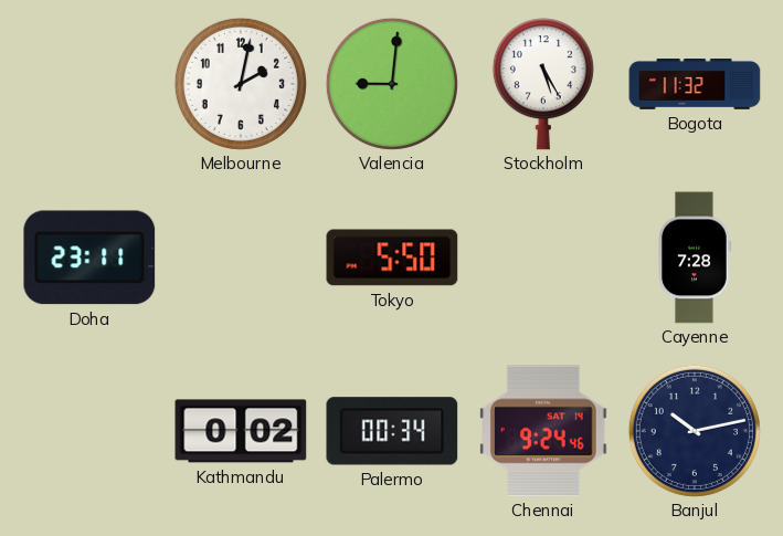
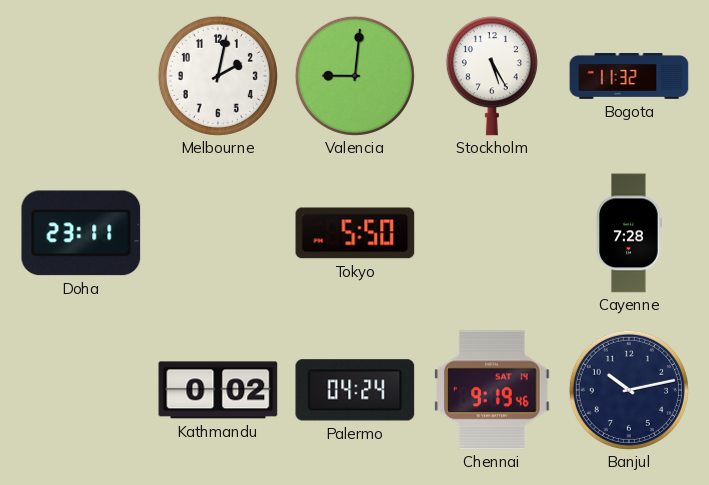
Palermo: 00:34 -> 04:24 (355, 390)
Chennai: 9:24 -> 9:19 (493, 390)
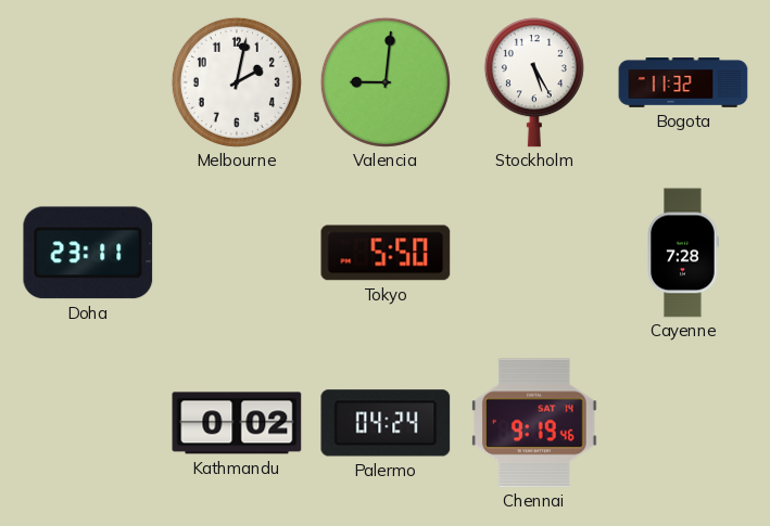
Banjul: 10:13 -> none (629, 390)
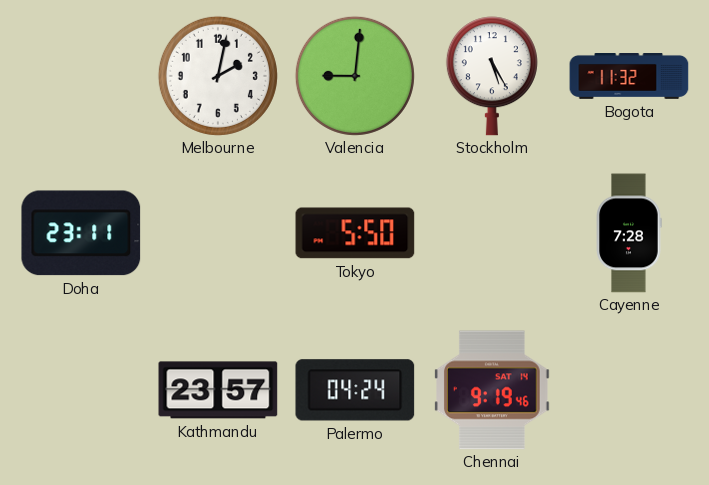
Kathmandu: 0:02 -> 23:57 (218, 390)
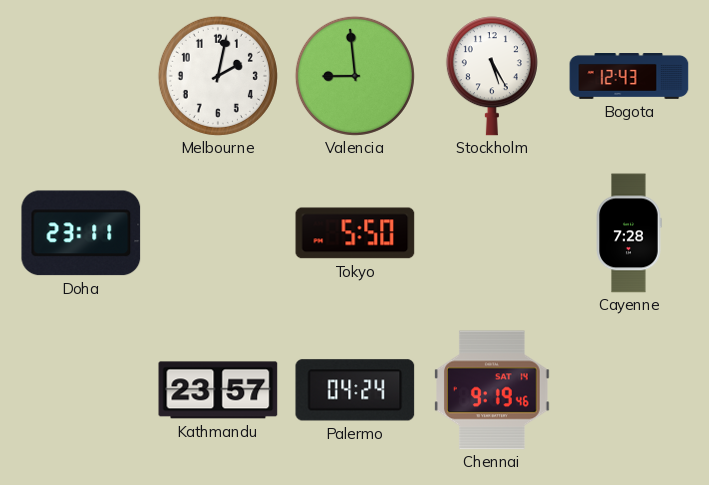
Valencia: 9:01 -> 8:59 (355, 76)
Bogota: 11:32 -> 12:43 (629, 77)
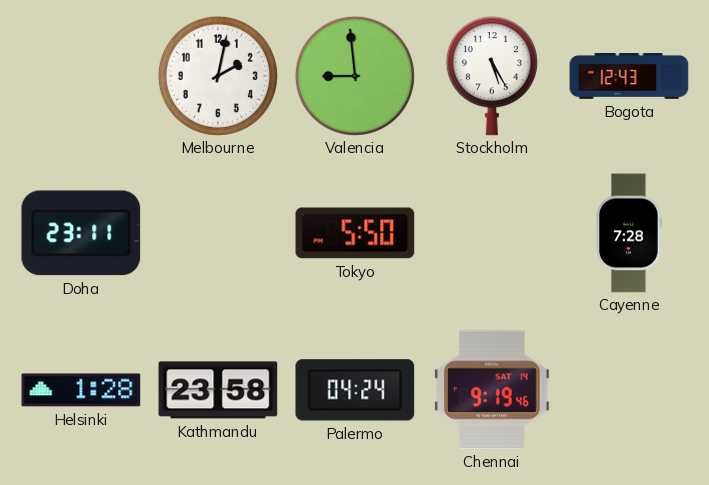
Helsinki: none -> 1:28 (81, 390)
Kathmandu: 23:57 -> 23:58 (218, 390)
